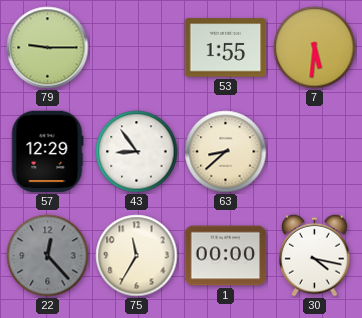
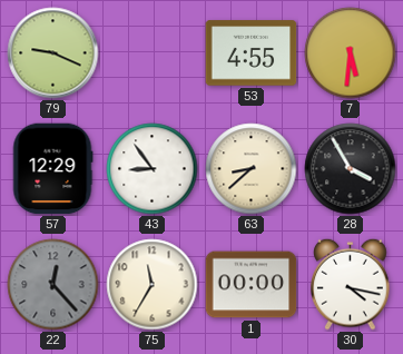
79: 9:15 -> 9:19 (53, 53)
53: 1:55 -> 4:55 (252, 53)
28: none -> 3:55 (351, 169)
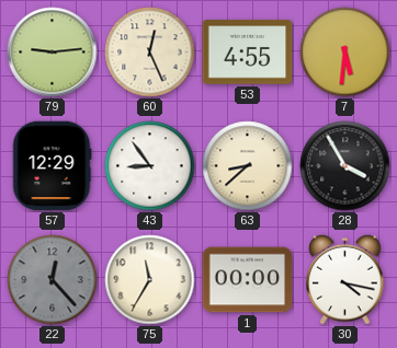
79: 9:19 -> 9:14 (53, 53)
60: none -> 12:26 (150, 53)
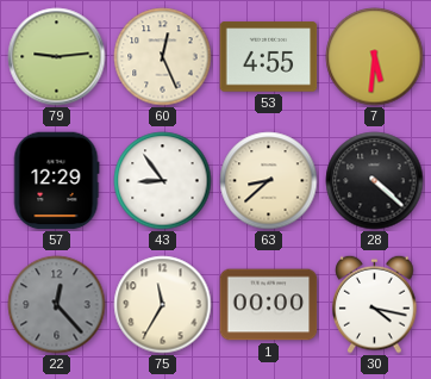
28: 3:55 -> 4:22 (375, 181)
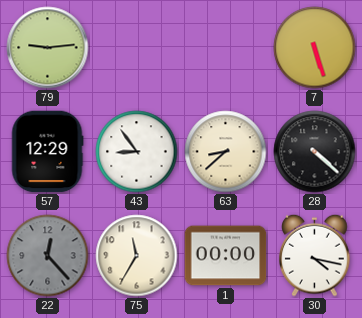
60: 12:26 -> none (163, 57)
53: 4:55 -> none (269, 57)
7: 5:31 -> 5:27 (315, 48)
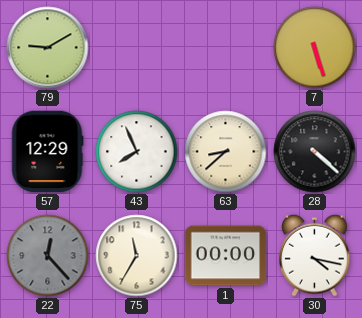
79: 9:14 -> 9:10 (48, 48)
43: 8:54 -> 7:56 (137, 152)
